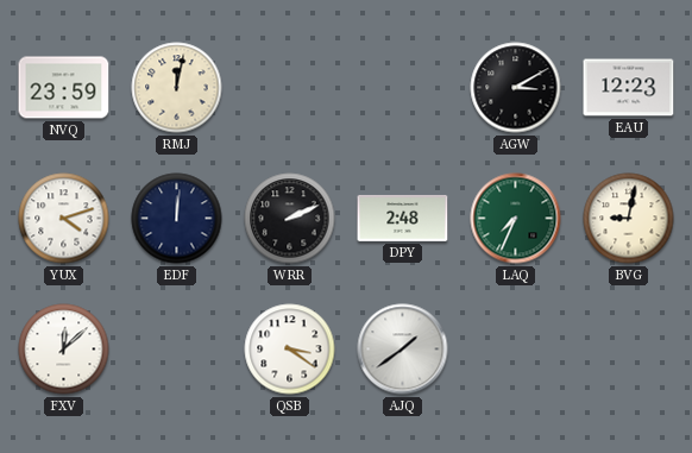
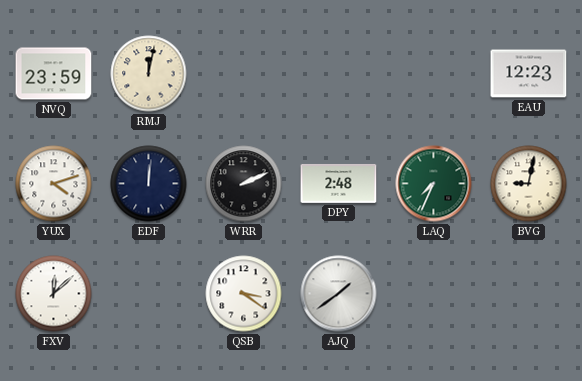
AGW: 3:10 -> none (516, 88)
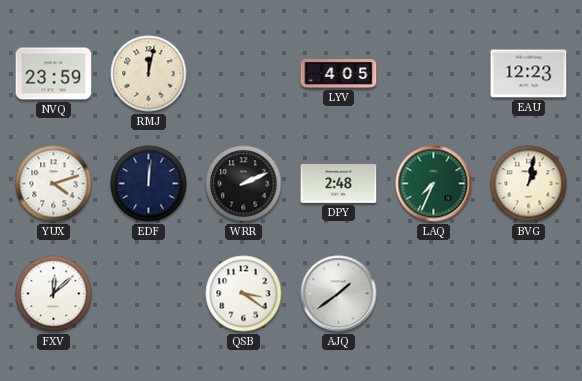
LYV: none -> 4:05 (339, 74)
BVG: 9:02 -> 1:02 (529, 184)
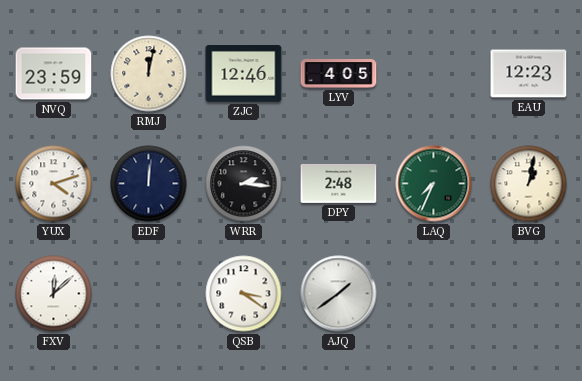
ZJC: none -> 12:46 (244, 74)
WRR: 2:11 -> 2:16 (244, 184)
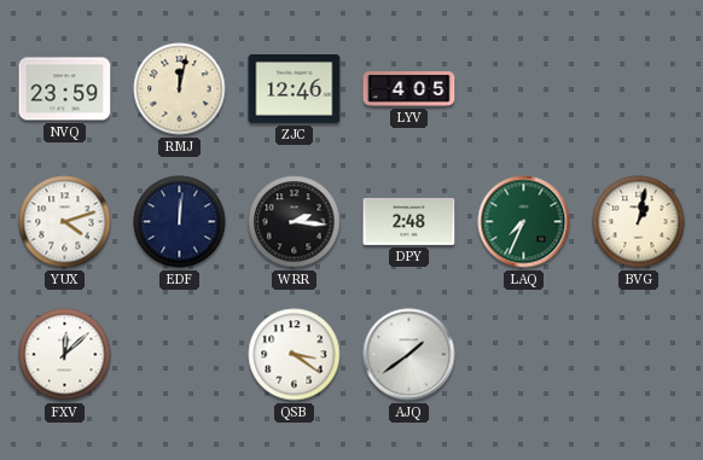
EAU: 12:23 -> none (529, 74)
